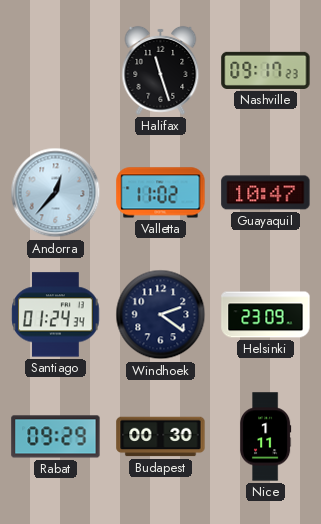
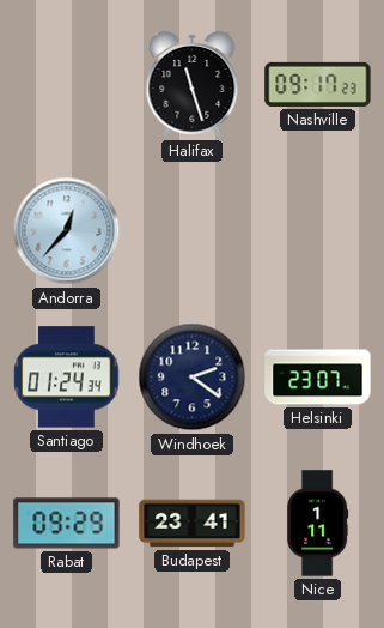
Valletta: 11:02 -> none (161, 193)
Guayaquil: 10:47 -> none (266, 193)
Helsinki: 23:09 -> 23:07 (318, 378)
Budapest: 00:30 -> 23:41 (193, 524)
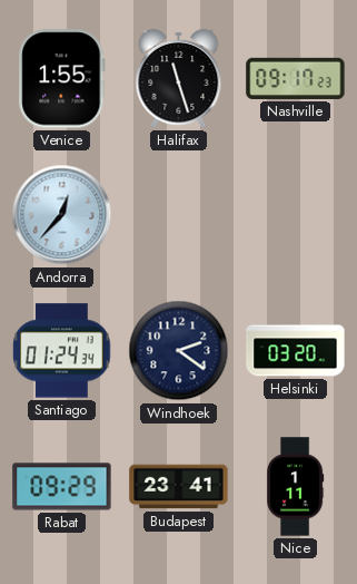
Venice: none -> 1:55 (62, 79)
Helsinki: 23:07 -> 03:20 (296, 351)
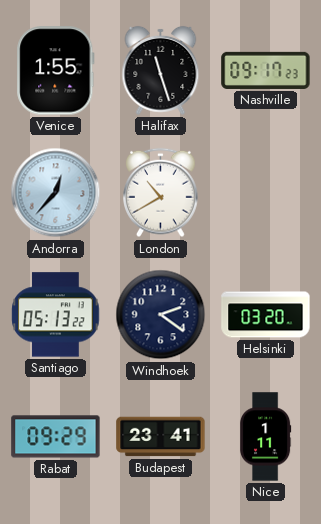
London: none -> 10:40 (161, 193)
Santiago: 01:24 -> 05:13 (56, 315)
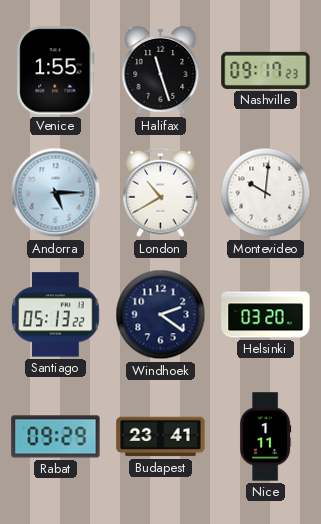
Andorra: 12:37 -> 5:15 (56, 193)
Montevideo: none -> 10:01 (266, 193)
